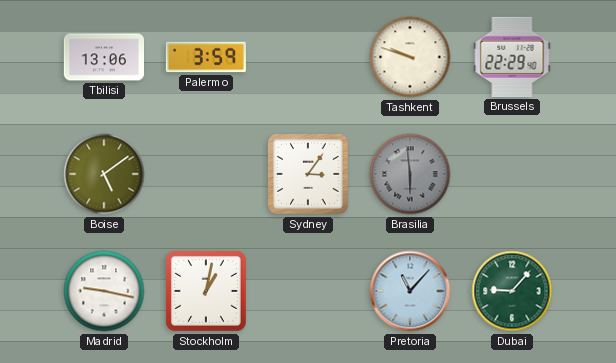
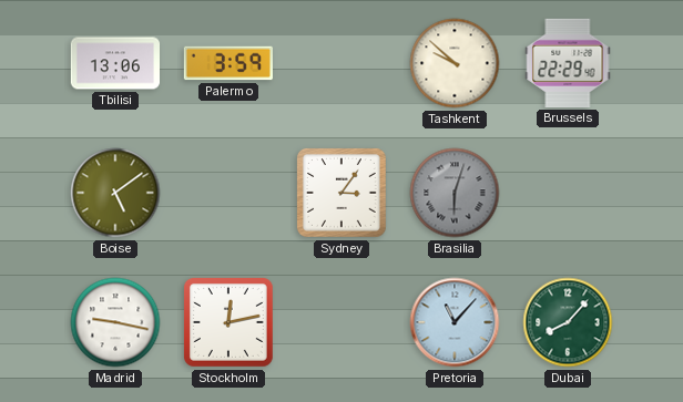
Tashkent: 9:48 -> 9:52 (455, 63)
Brasilia: 5:59 -> 6:03 (455, 193)
Stockholm: 1:02 -> 12:13 (228, 322)
Dubai: 9:07 -> 8:07 (568, 322)
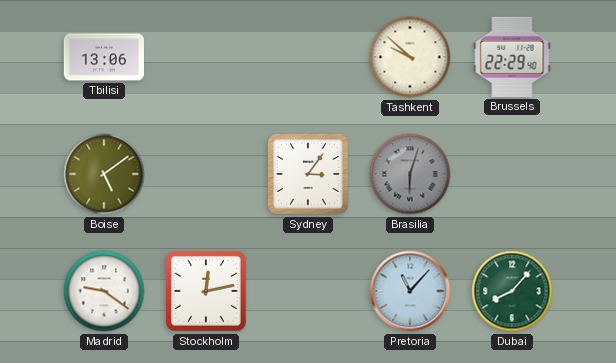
Palermo: 3:59 -> none (228, 63)
Madrid: 9:17 -> 9:21 (104, 291)
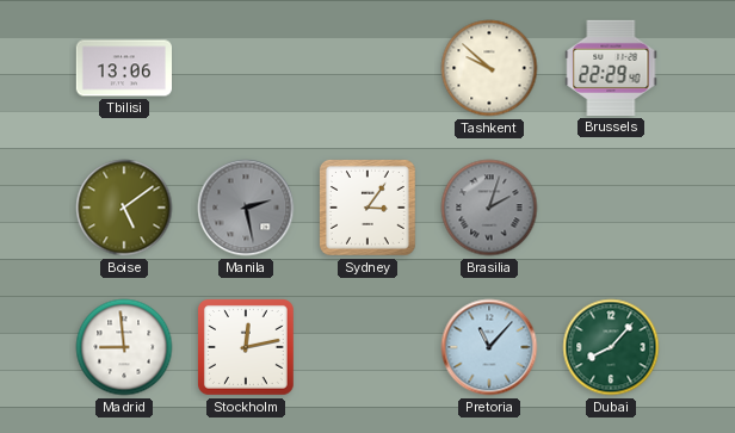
Manila: none -> 2:28 (246, 208)
Brasilia: 6:03 -> 2:03 (489, 208)
Madrid: 9:21 -> 8:59 (124, 347)
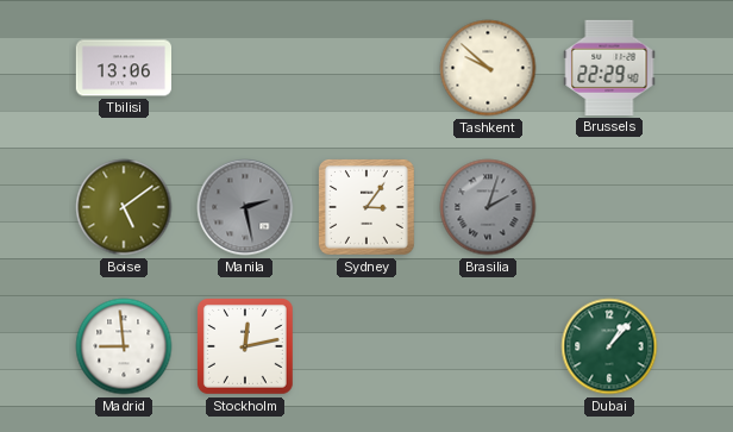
Pretoria: 11:07 -> none (489, 347)
Dubai: 8:07 -> 1:07 (609, 346)
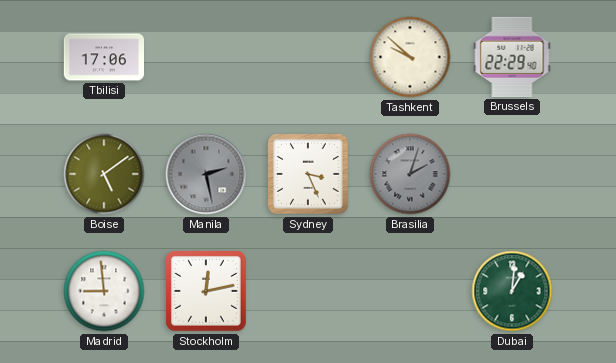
Tbilisi: 13:06 -> 17:06 (103, 57)
Sydney: 3:06 -> 3:26 (308, 174)
Dubai: 1:07 -> 1:01 (512, 291)
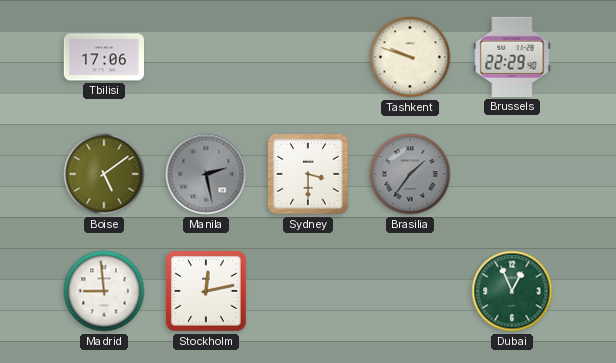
Tashkent: 9:52 -> 9:48 (410, 57)
Sydney: 3:26 -> 3:30 (308, 174)
Brasilia: 2:03 -> 1:36 (410, 174)
Dubai: 1:01 -> 12:56 (512, 291)
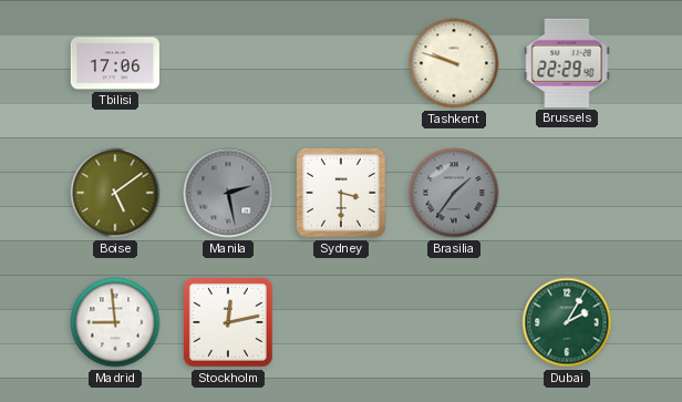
Dubai: 12:56 -> 2:05 (567, 322)
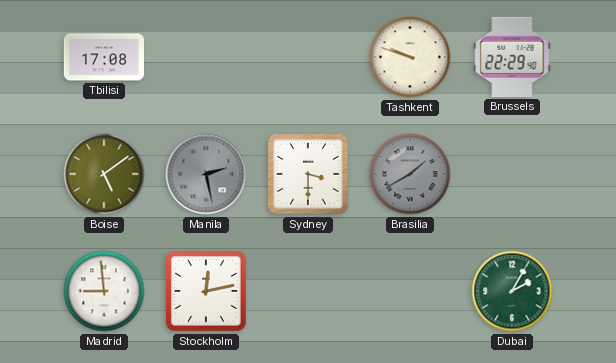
Tbilisi: 17:06 -> 17:08 (103, 57)
Brasilia: 1:36 -> 1:40 (410, 174)
